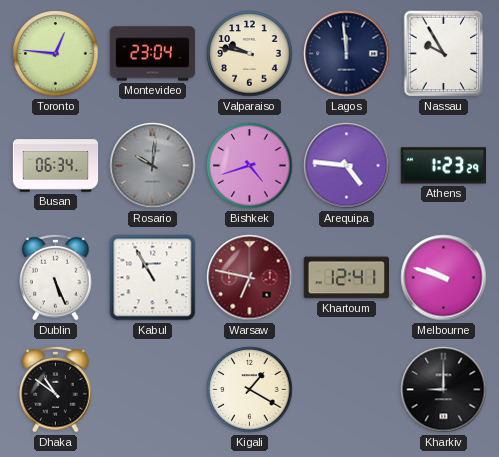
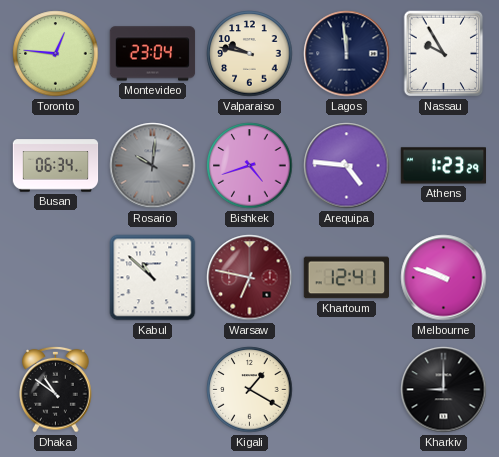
Dublin: 5:26 -> none (56, 277)
Kabul: 10:55 -> 10:52 (153, 278)
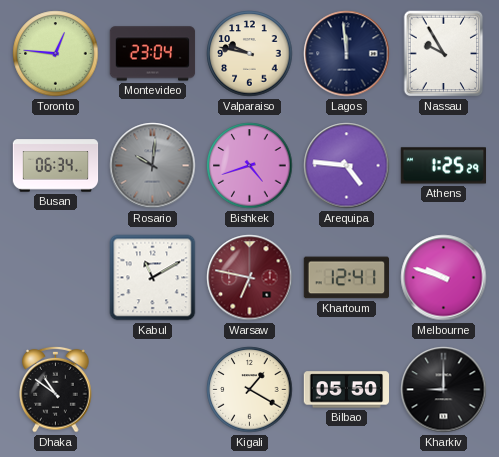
Athens: 1:23 -> 1:25 (443, 166)
Kabul: 10:52 -> 11:10 (153, 278)
Bilbao: none -> 05:50 (347, 390)
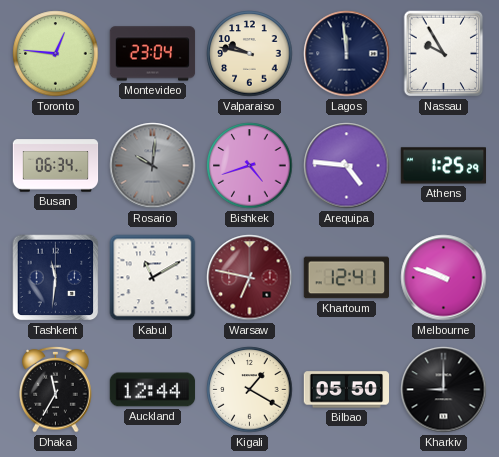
Tashkent: none -> 11:31 (56, 278)
Dhaka: 10:51 -> 11:35 (56, 389)
Auckland: none -> 12:44 (153, 390)
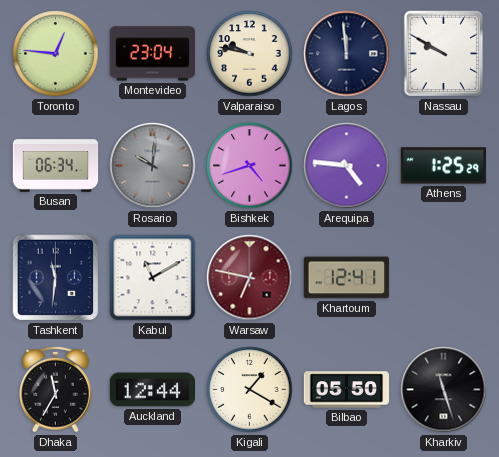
Nassau: 9:55 -> 9:50 (444, 54)
Melbourne: 9:48 -> none (444, 278)
Kharkiv: 9:00 -> 11:27 (444, 390)
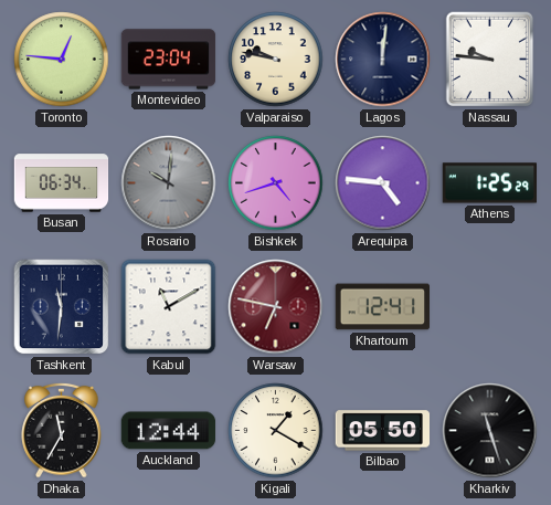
Lagos: 11:59 -> 12:01 (383, 60)
Nassau: 9:50 -> 9:46 (490, 60)
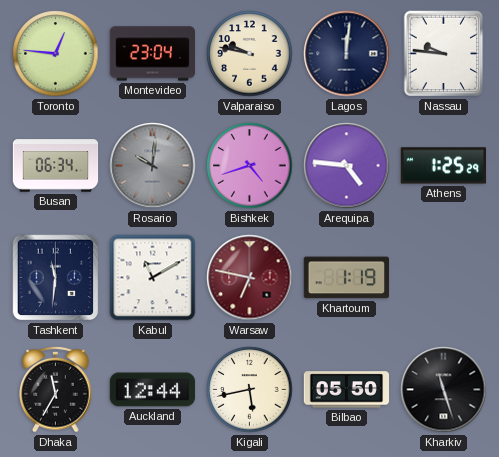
Khartoum: 12:41 -> 1:19 (347, 278)
Kigali: 1:20 -> 5:43 (250, 390)
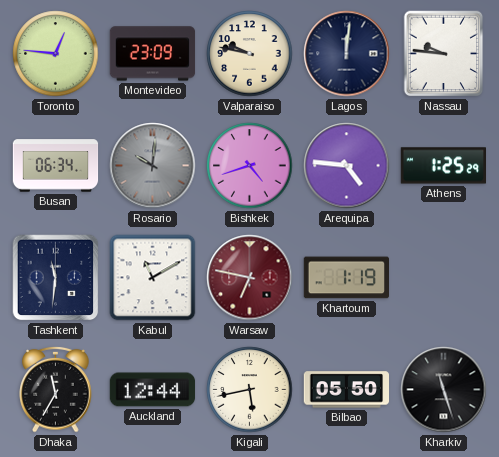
Montevideo: 23:04 -> 23:09 (153, 54)
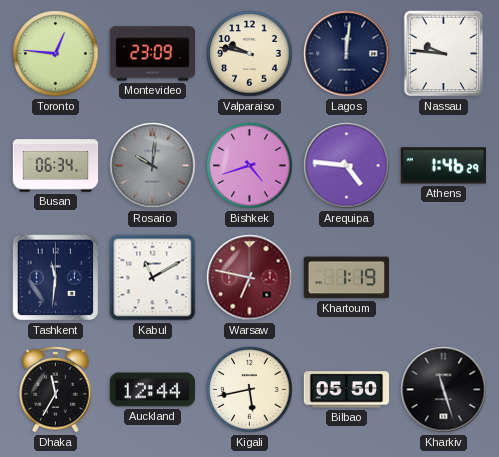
Athens: 1:25 -> 1:46 (443, 166)
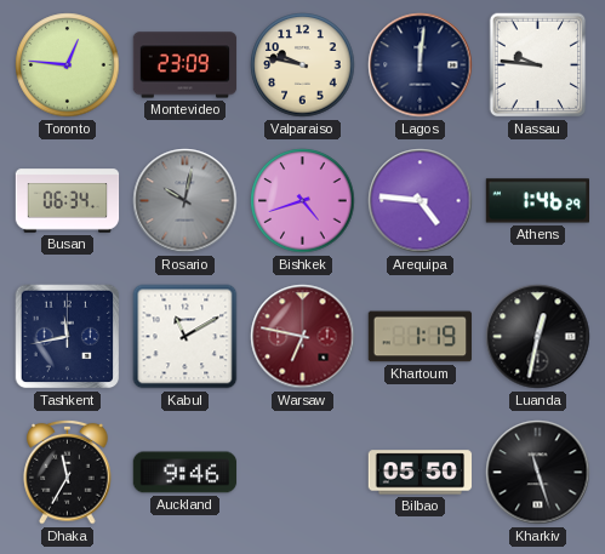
Rosario: 10:01 -> 10:02 (186, 201)
Tashkent: 11:31 -> 11:43 (68, 337)
Luanda: none -> 12:32 (538, 337)
Auckland: 12:44 -> 9:46 (186, 473)
Kigali: 5:43 -> none (250, 390)
